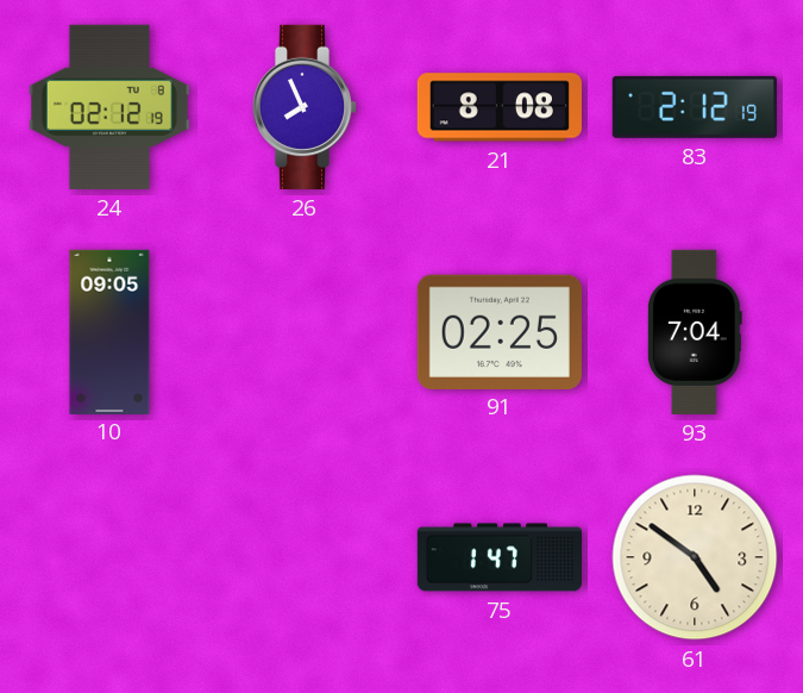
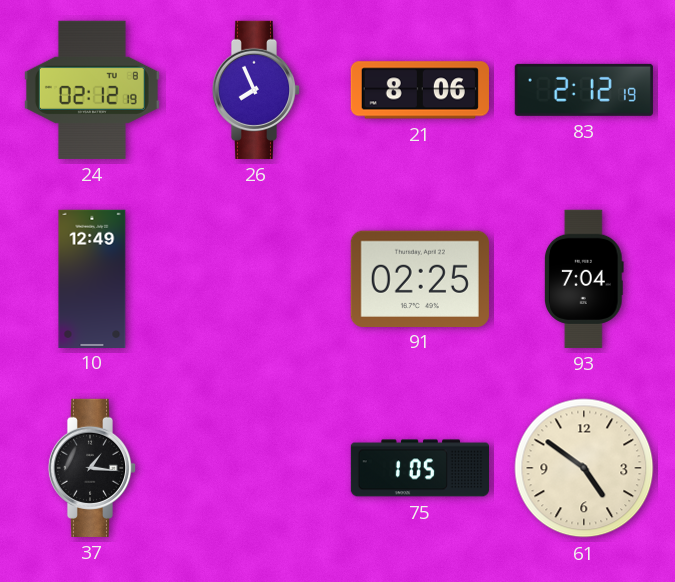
21: 8:08 -> 8:06 (420, 90)
10: 09:05 -> 12:49 (92, 278)
37: none -> 1:16 (92, 468)
75: 1:47 -> 1:05 (419, 468)
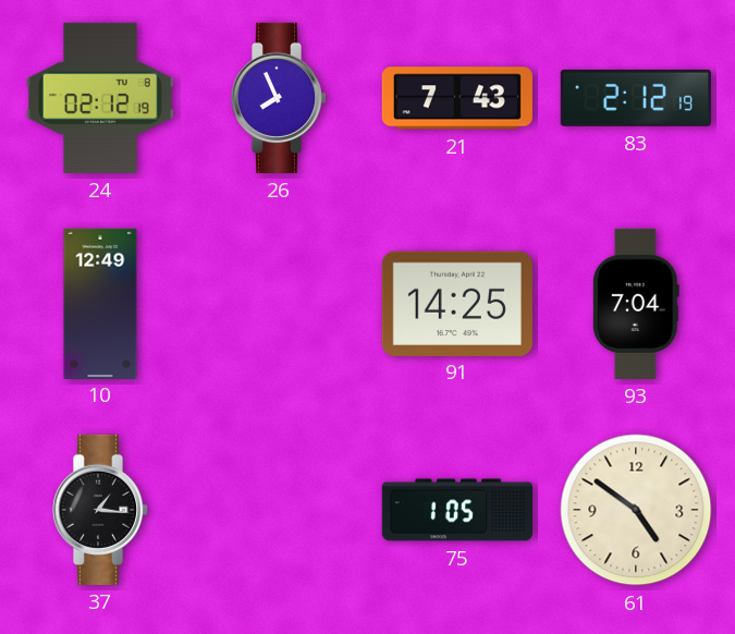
21: 8:06 -> 7:43 (457, 98)
91: 02:25 -> 14:25 (457, 303)
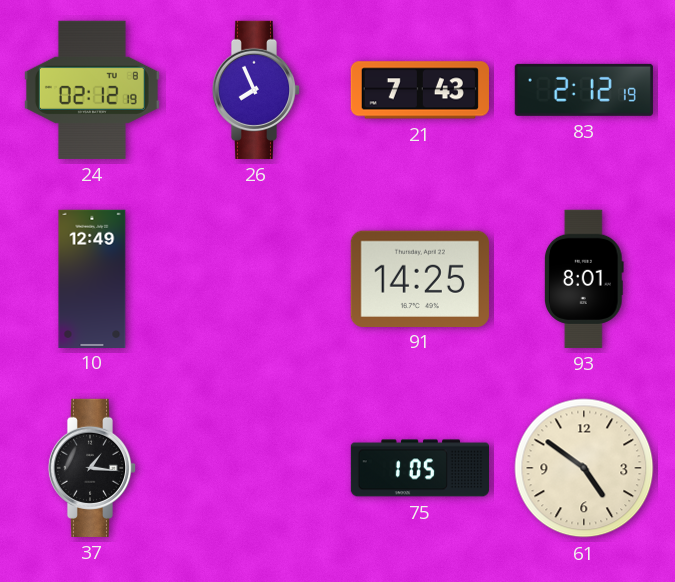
93: 7:04 -> 8:01 (584, 279)
